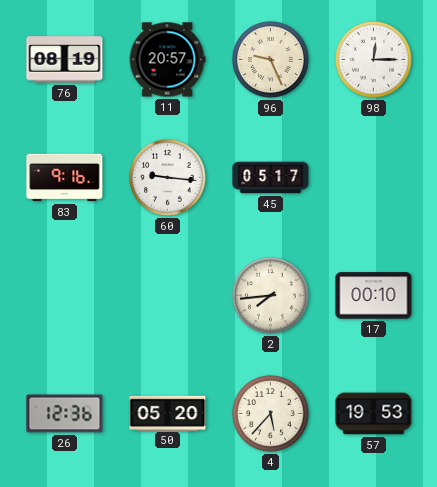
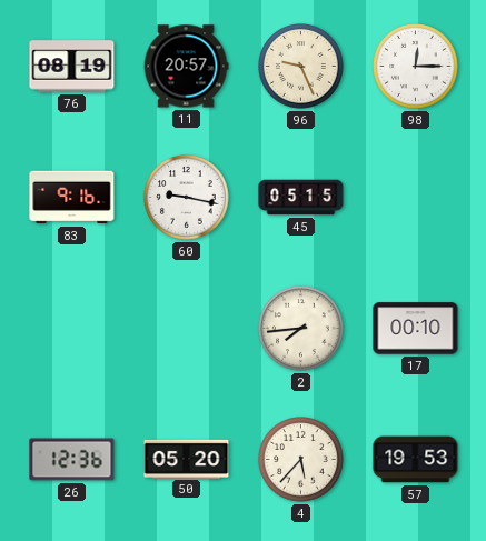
60: 9:16 -> 9:17 (187, 198)
45: 05:17 -> 05:15 (301, 198)
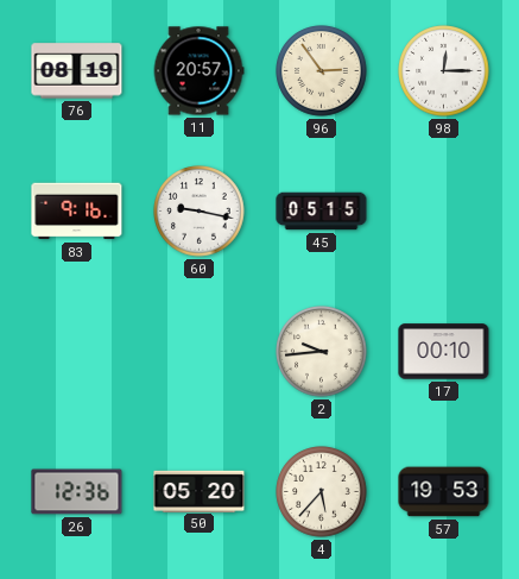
96: 9:26 -> 2:54 (322, 71)
2: 7:44 -> 9:44 (322, 352)
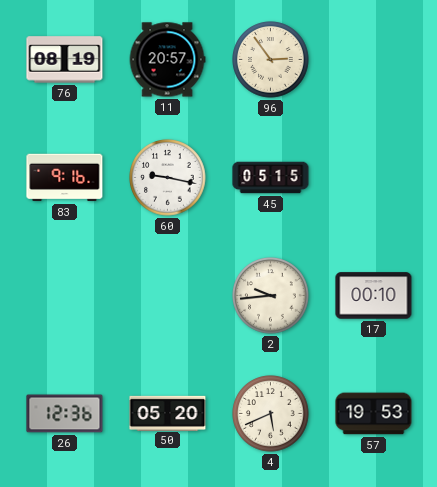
98: 12:15 -> none (444, 71)
4: 5:37 -> 5:41 (271, 414)
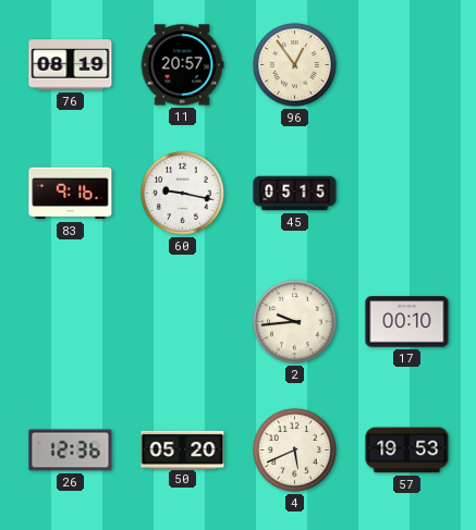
96: 2:54 -> 12:54 (295, 65)
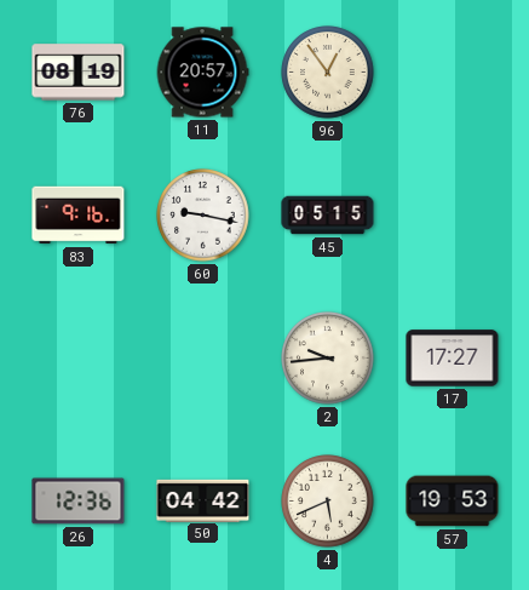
17: 00:10 -> 17:27 (453, 359)
50: 05:20 -> 04:42 (203, 500)
